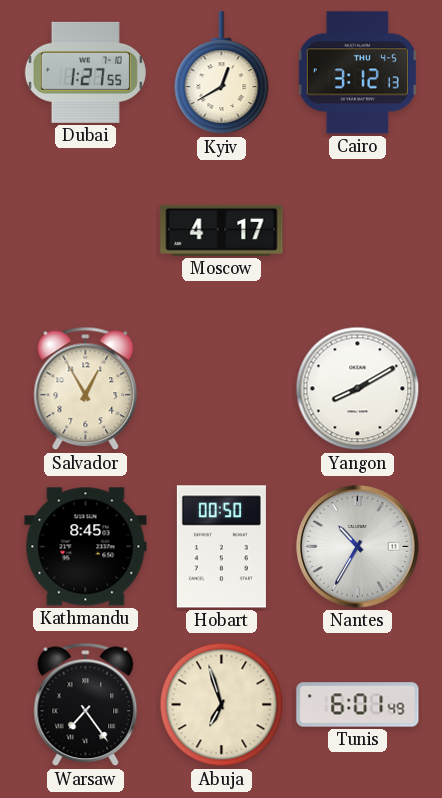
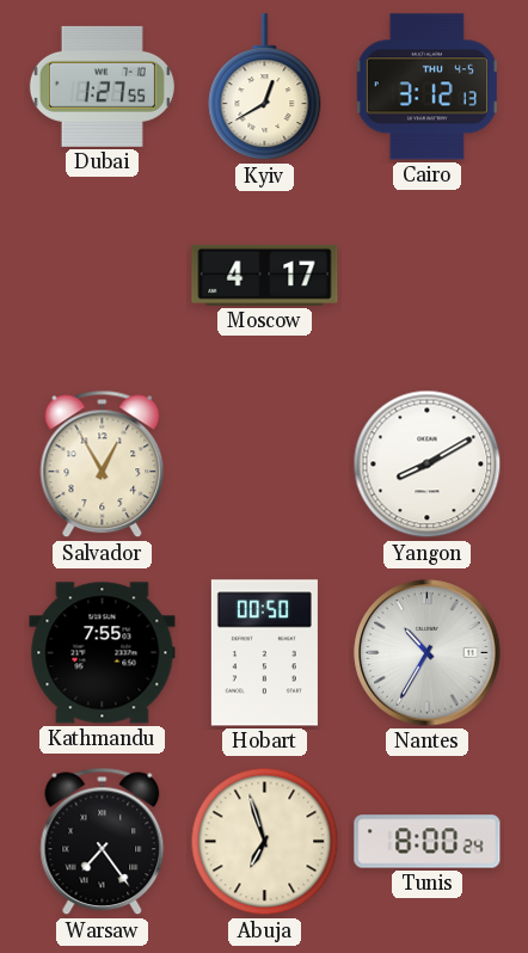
Kathmandu: 8:45 -> 7:55 (103, 653)
Tunis: 6:01 -> 8:00 (428, 842)
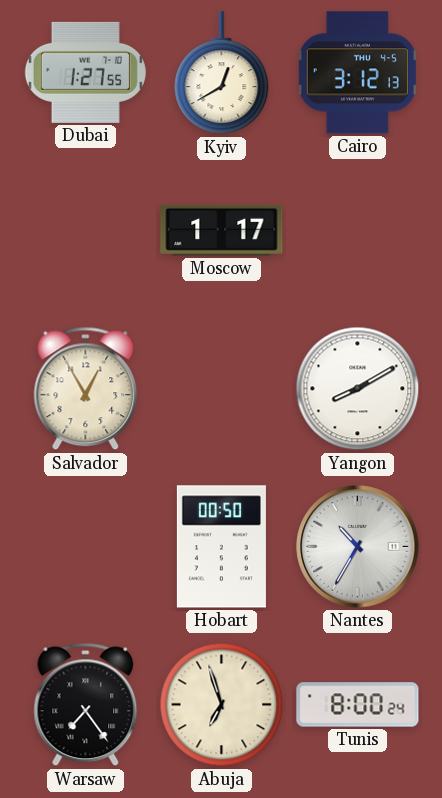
Moscow: 4:17 -> 1:17 (222, 230)
Kathmandu: 7:55 -> none (103, 653)
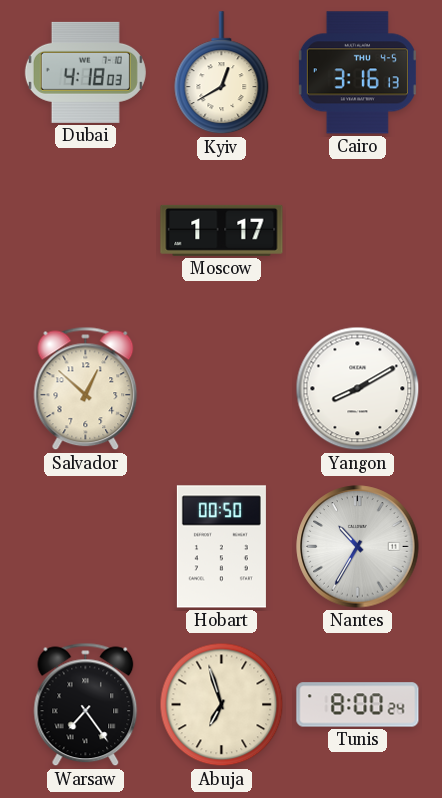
Dubai: 1:27 -> 4:18 (85, 72)
Cairo: 3:12 -> 3:16 (357, 73)
Salvador: 12:55 -> 12:52 (86, 389)
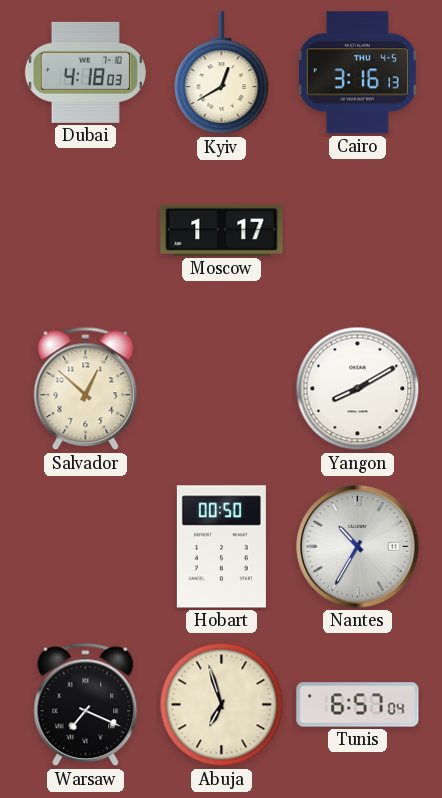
Warsaw: 7:24 -> 7:19 (86, 705)
Tunis: 8:00 -> 6:57 (358, 705)
